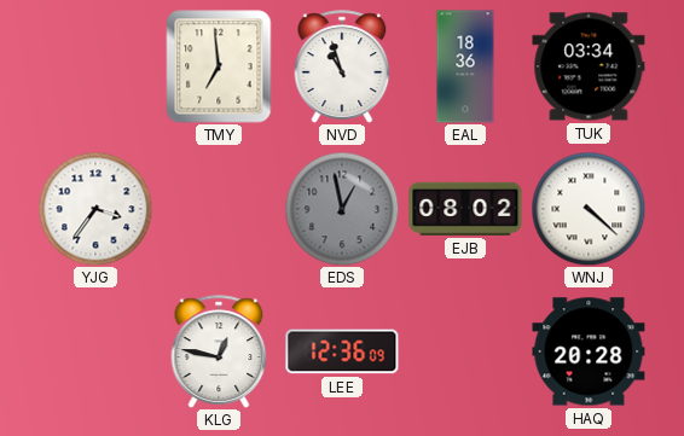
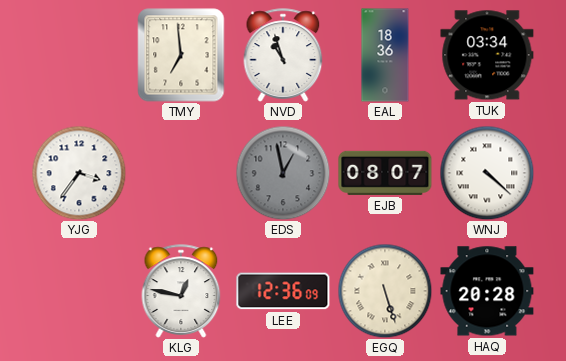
EJB: 08:02 -> 08:07 (385, 173)
EGQ: none -> 5:27 (385, 291)
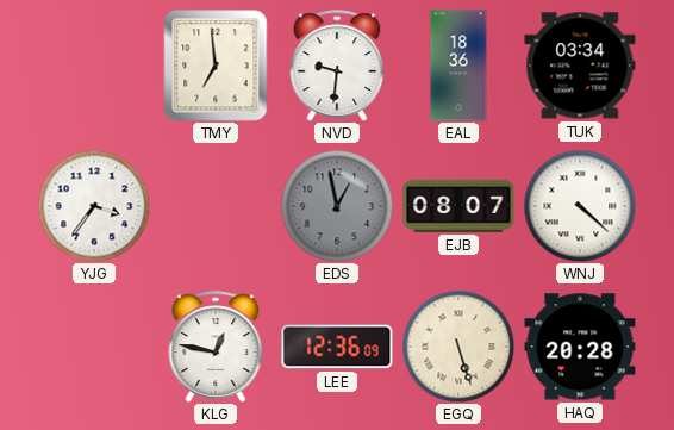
NVD: 10:57 -> 9:31 (337, 66)
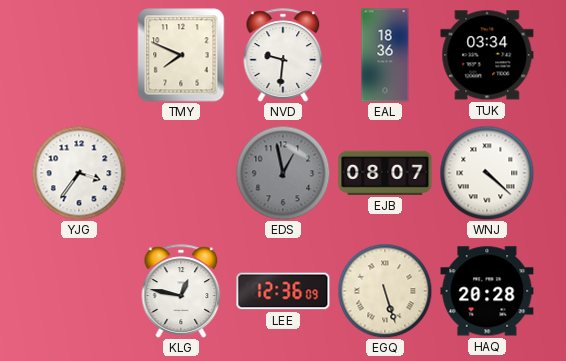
TMY: 6:59 -> 7:49 (181, 55)
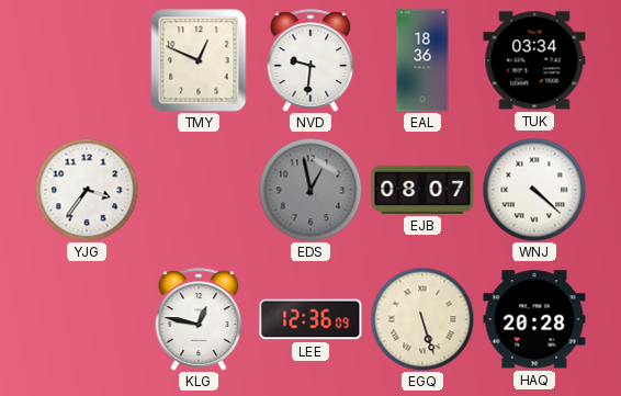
TMY: 7:49 -> 12:49 (199, 60)
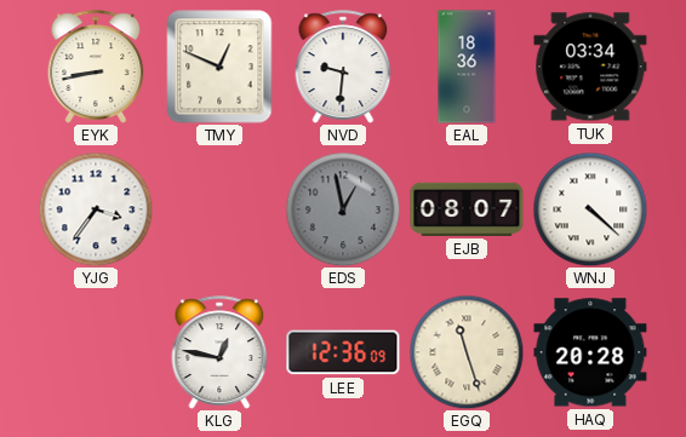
EYK: none -> 8:43 (96, 67)
EGQ: 5:27 -> 11:27 (467, 352)
